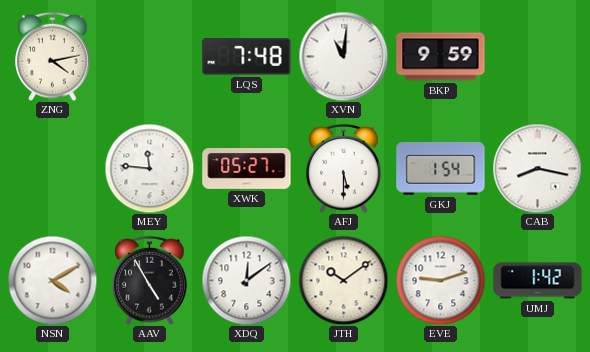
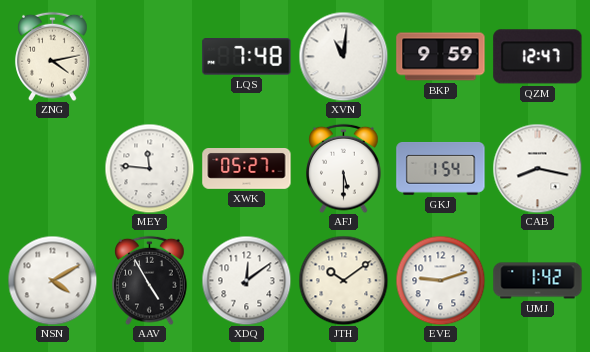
QZM: none -> 12:47 (538, 57)
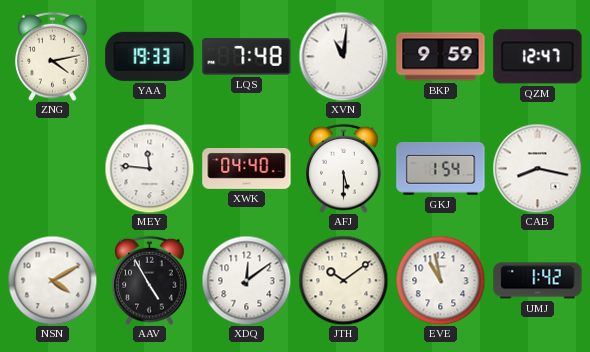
YAA: none -> 19:33 (150, 56)
XWK: 05:27 -> 04:40 (247, 169)
EVE: 9:12 -> 10:58 (440, 280)
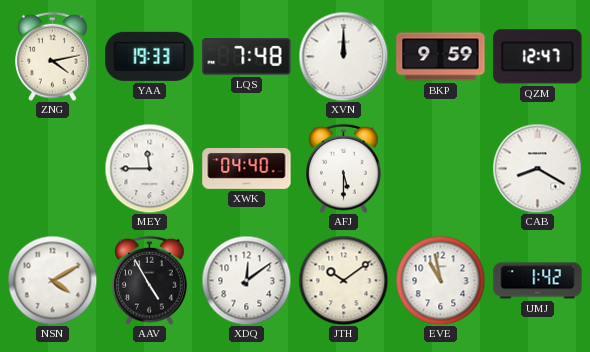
XVN: 11:01 -> 12:00 (343, 56)
MEY: 11:46 -> 11:45 (149, 168)
GKJ: 1:54 -> none (441, 169)
CAB: 8:17 -> 8:20 (537, 168)
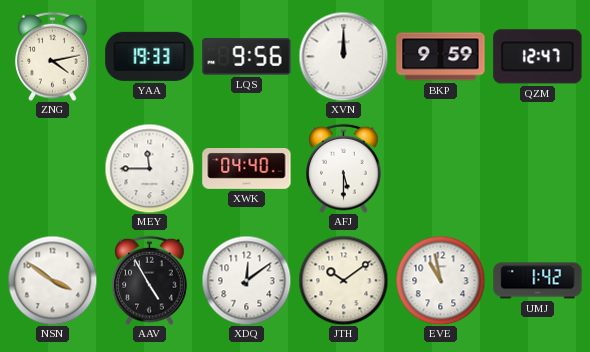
LQS: 7:48 -> 9:56 (247, 57)
CAB: 8:20 -> none (537, 168)
NSN: 4:10 -> 3:51 (52, 280)
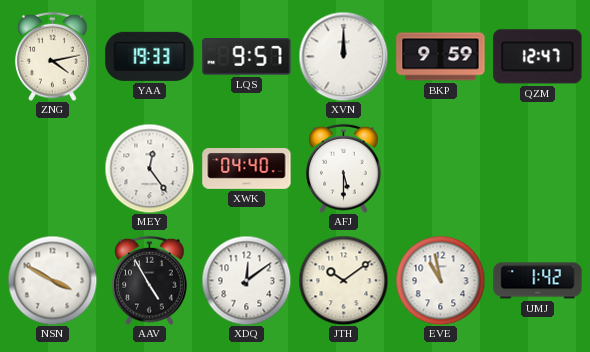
LQS: 9:56 -> 9:57 (247, 57)
MEY: 11:45 -> 12:24 (149, 168)
NSN: 3:51 -> 3:50 (52, 280)
